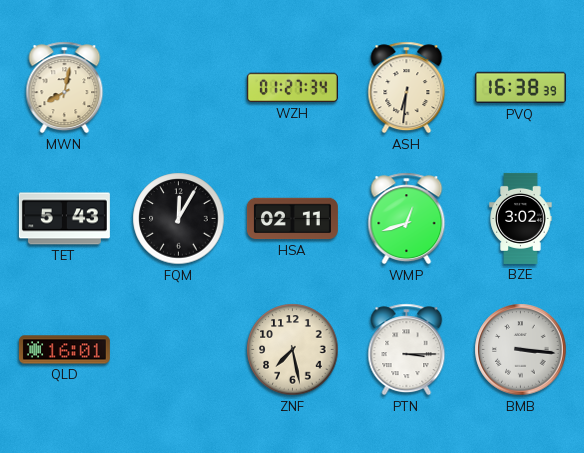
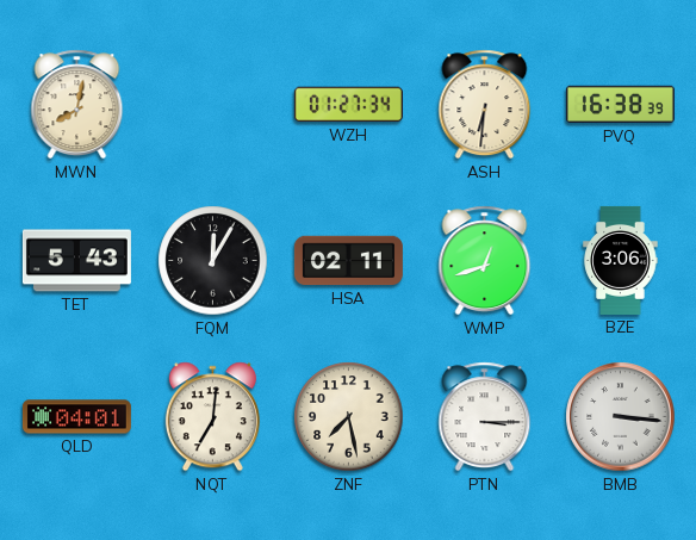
BZE: 3:02 -> 3:06 (621, 260)
QLD: 16:01 -> 04:01 (76, 417)
NQT: none -> 7:01 (212, 417)
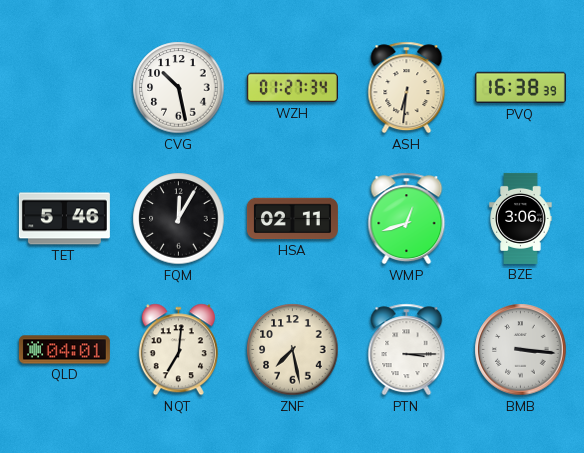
MWN: 8:02 -> none (77, 105)
CVG: none -> 10:28 (179, 88)
TET: 5:43 -> 5:46 (64, 219)
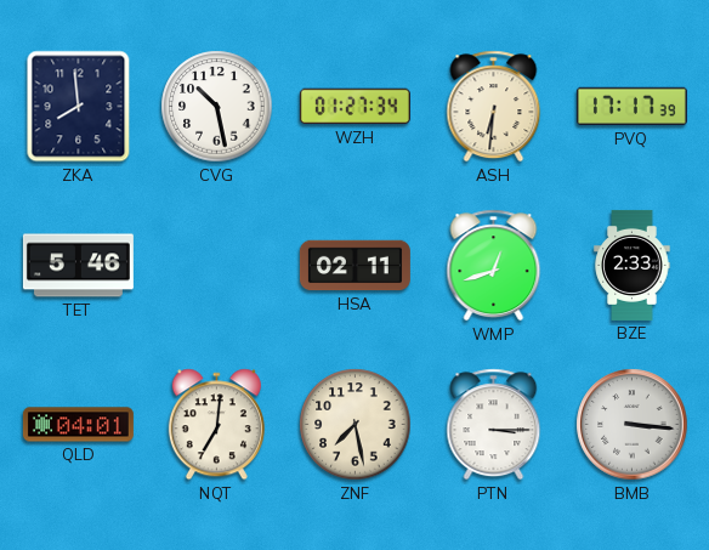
ZKA: none -> 7:59 (79, 107)
PVQ: 16:38 -> 17:17 (631, 107)
FQM: 12:05 -> none (179, 219)
BZE: 3:06 -> 2:33 (633, 265)
